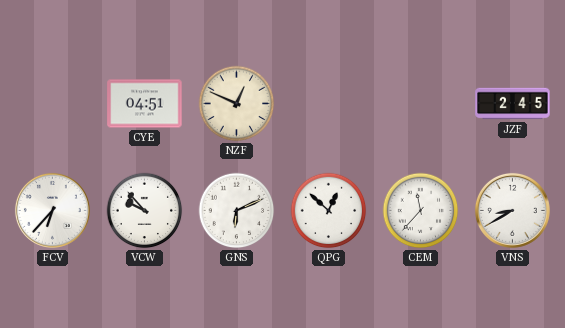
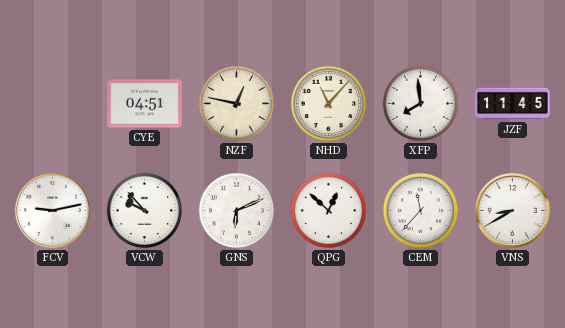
NZF: 12:49 -> 12:47 (237, 104)
NHD: none -> 11:07 (329, 104)
XFP: none -> 7:59 (421, 104)
JZF: 2:45 -> 11:45 (513, 104)
FCV: 6:37 -> 9:13 (52, 210)
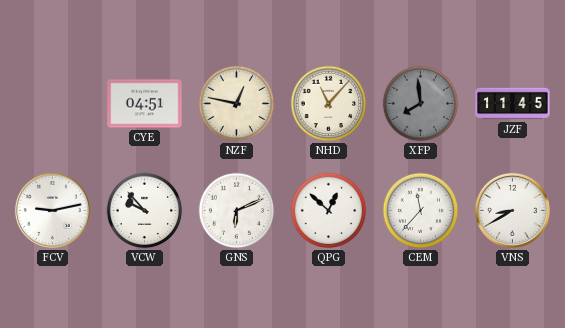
XFP dial: white -> grey (421, 104)
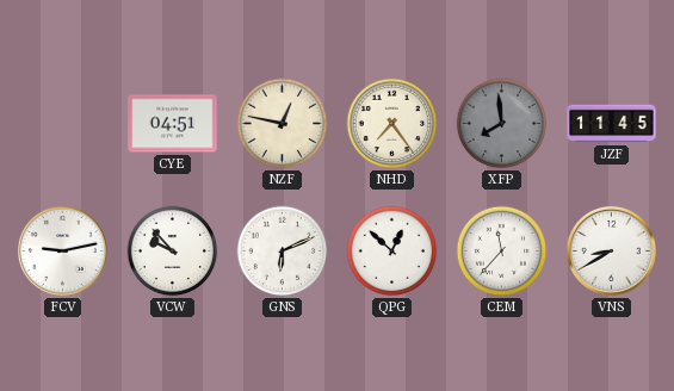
NHD: 11:07 -> 7:24 (392, 124)
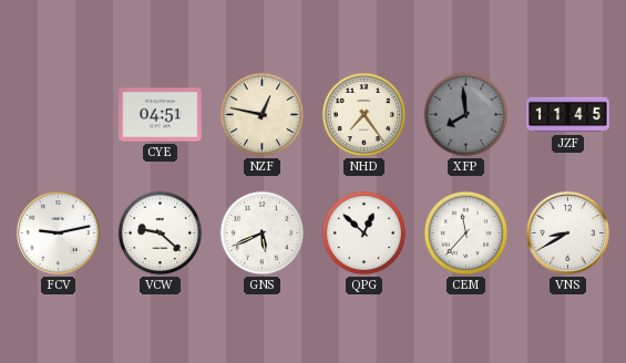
VCW: 9:53 -> 9:22 (161, 234)
GNS: 6:11 -> 5:41 (263, 234)
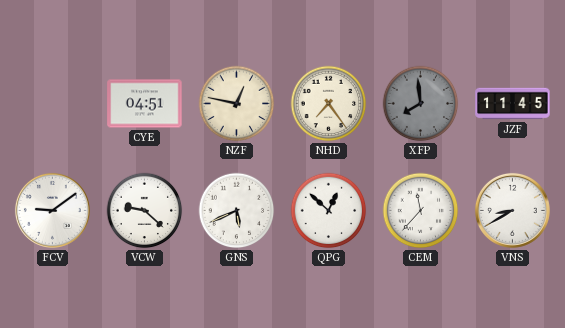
FCV: 9:13 -> 9:09 (52, 210)
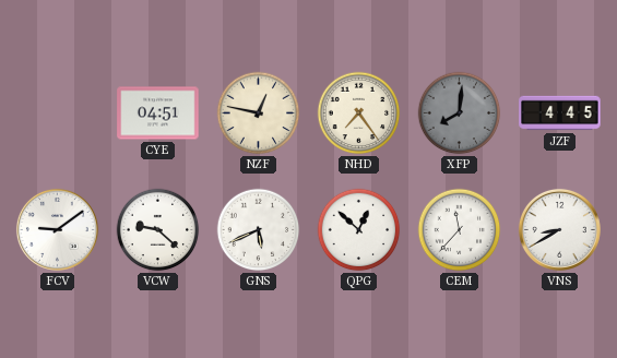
XFP: 7:59 -> 8:01 (460, 114)
JZF: 11:45 -> 4:45 (560, 114)
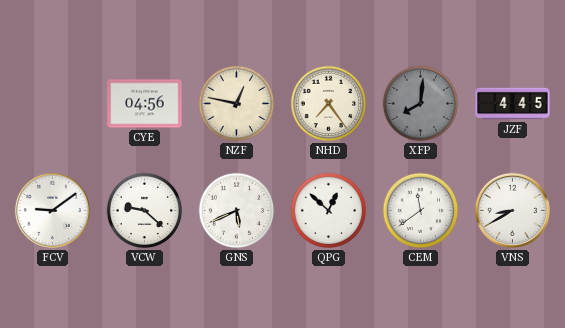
CYE: 04:51 -> 04:56 (145, 104)
CEM: 11:37 -> 11:39 (421, 211)
